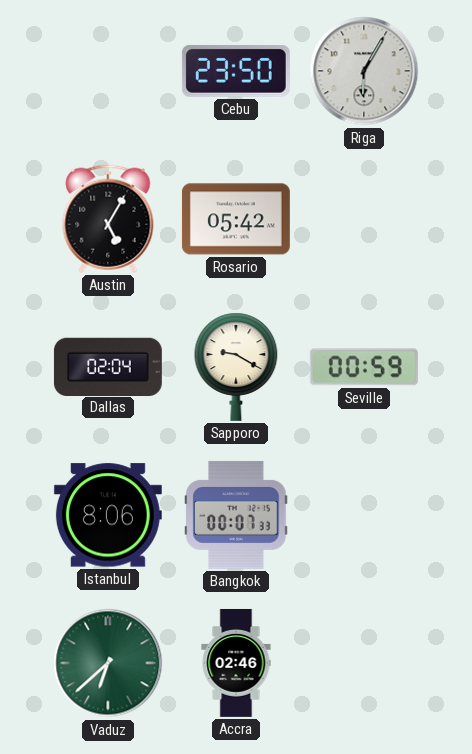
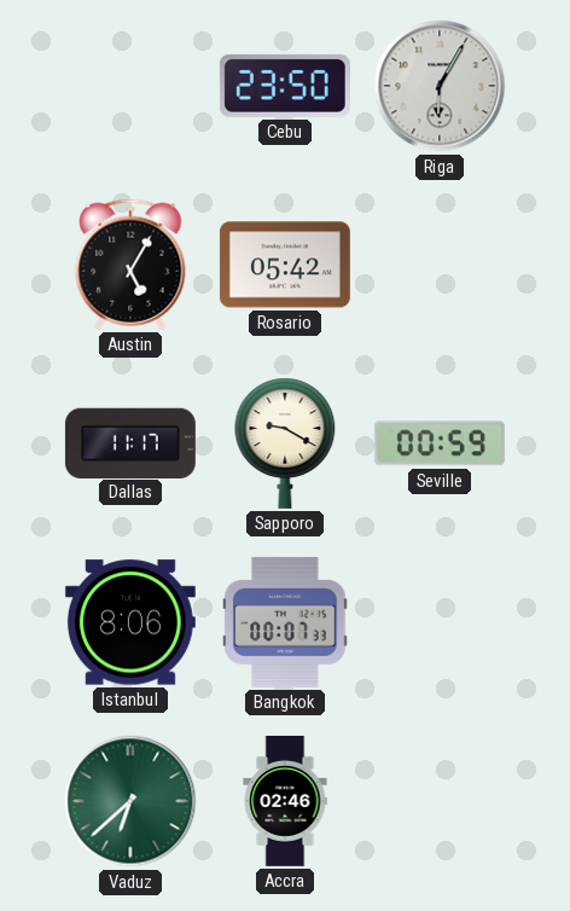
Dallas: 02:04 -> 11:17 (130, 442)
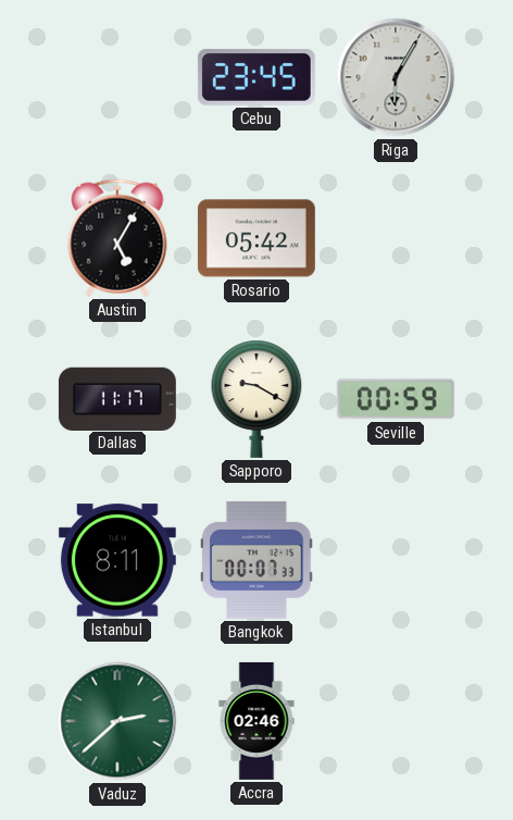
Cebu: 23:50 -> 23:45 (256, 77)
Istanbul: 8:06 -> 8:11 (117, 560)
Vaduz: 6:38 -> 2:38 (117, 721)
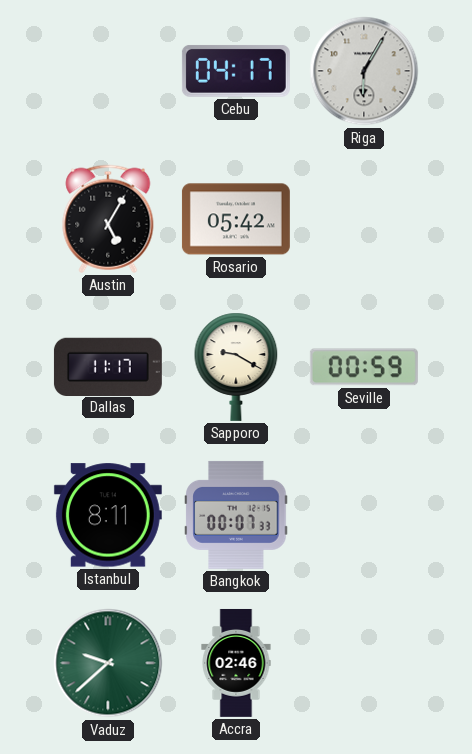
Cebu: 23:45 -> 04:17 (236, 71)
Vaduz: 2:38 -> 9:38 (108, 663)
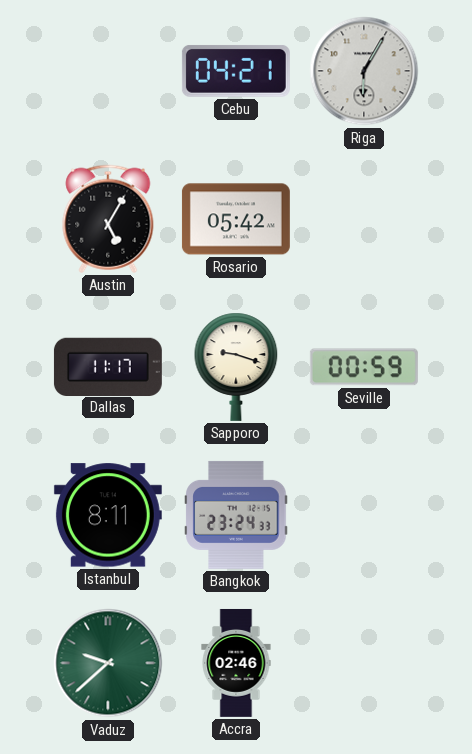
Cebu: 04:17 -> 04:21 (236, 71)
Sapporo: 9:20 -> 9:18 (236, 367)
Bangkok: 00:07 -> 23:24 (236, 515)
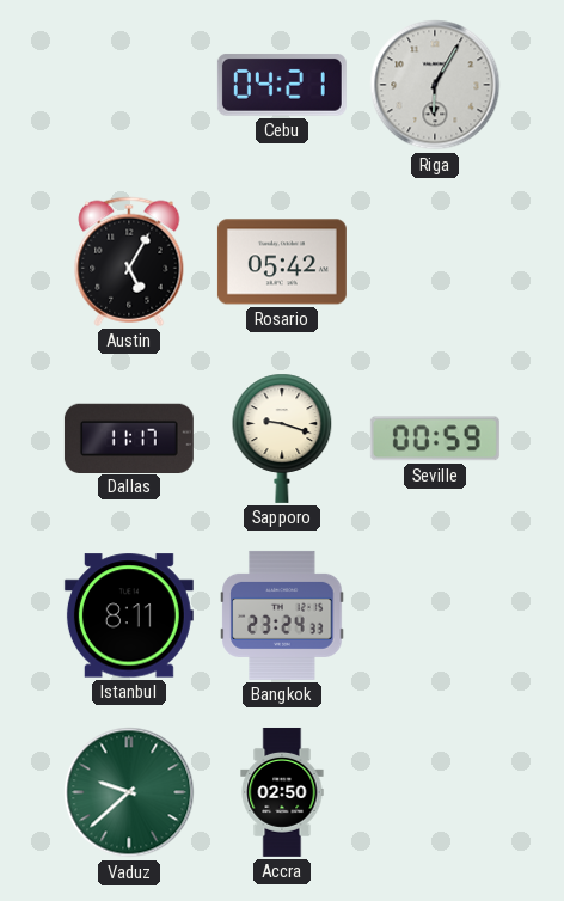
Accra: 02:46 -> 02:50 (282, 792)
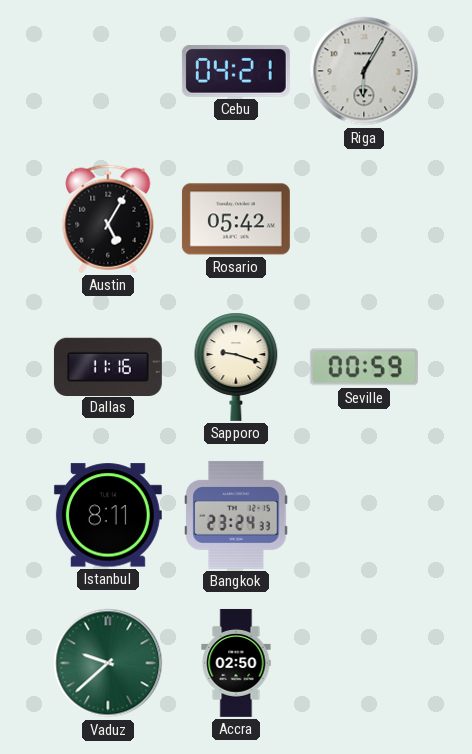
Dallas: 11:17 -> 11:16 (108, 366)
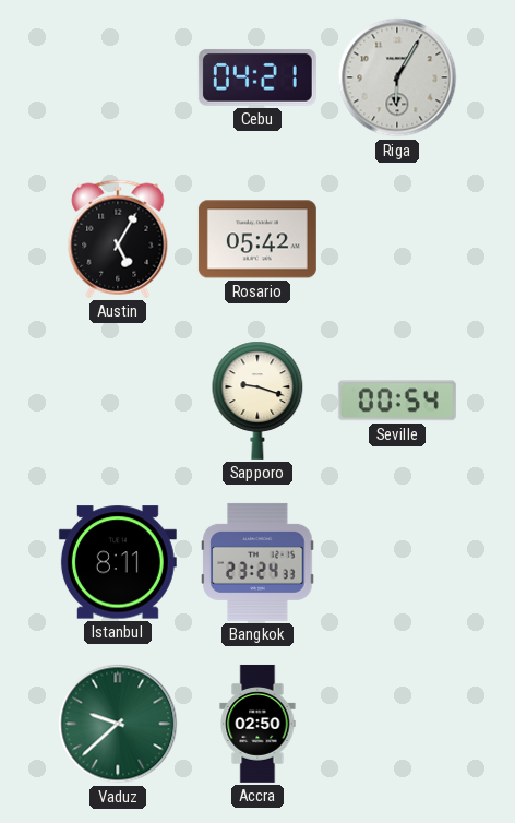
Dallas: 11:16 -> none (108, 366)
Seville: 00:59 -> 00:54 (397, 401)
